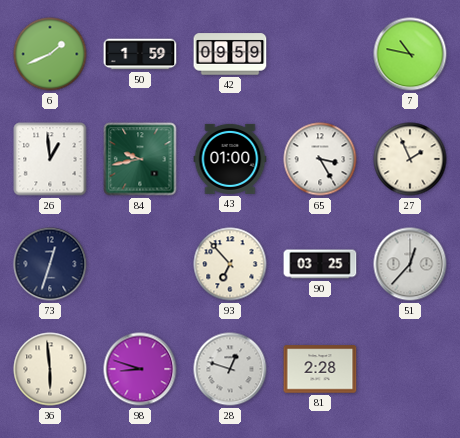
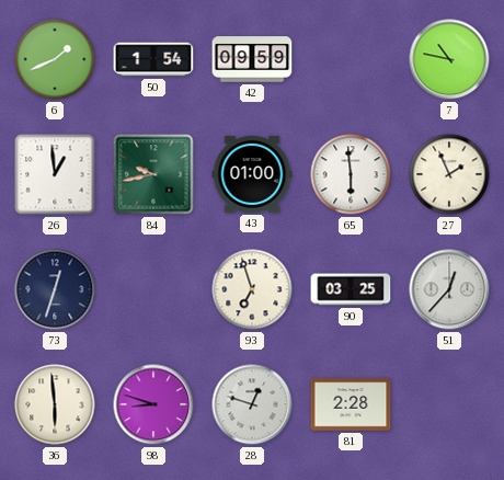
50: 1:59 -> 1:54 (153, 59)
65: 3:25 -> 5:59 (351, 174)
93: 6:53 -> 6:57 (252, 289)
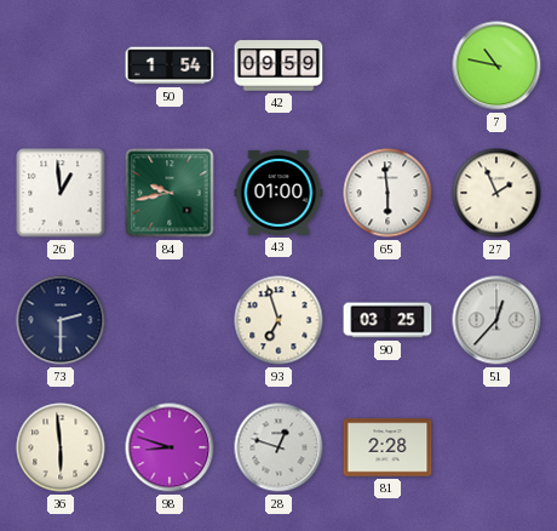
6: 1:41 -> none (55, 59)
73: 12:33 -> 2:30 (61, 320)
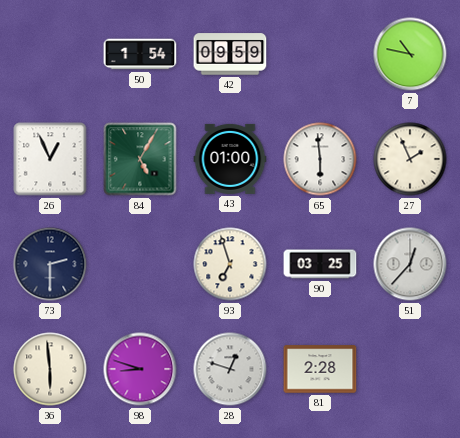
26: 12:59 -> 12:56 (50, 159)
84: 9:43 -> 5:05 (140, 159)
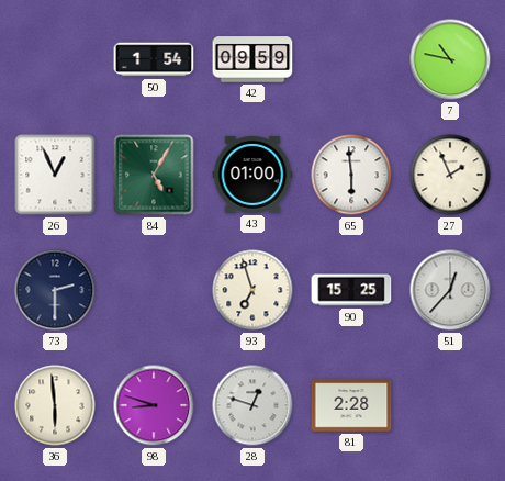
90: 03:25 -> 15:25 (351, 290)
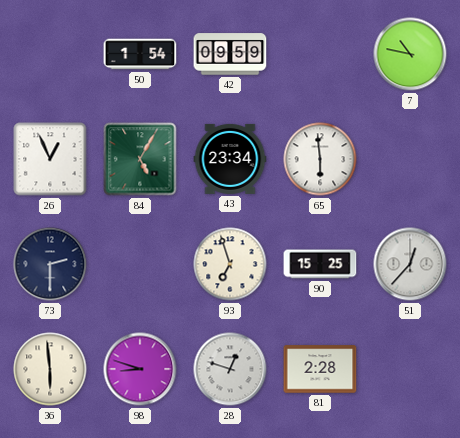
43: 01:00 -> 23:34 (230, 159)
27: 1:56 -> none (450, 175)
